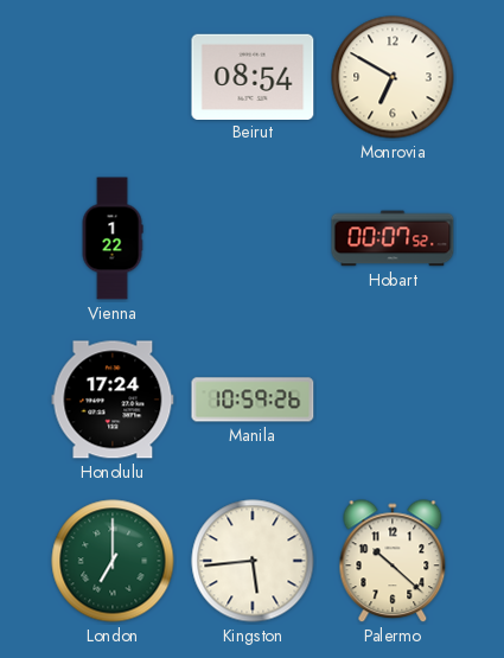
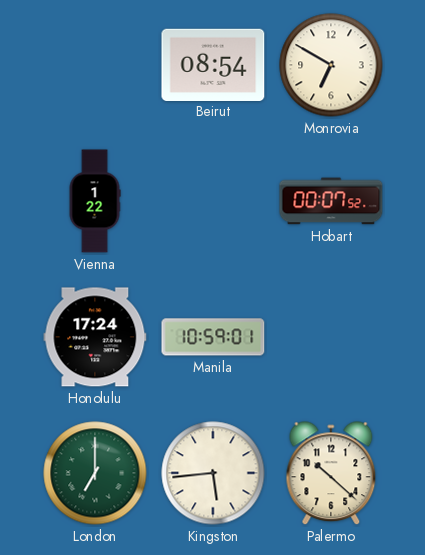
Manila: 10:59:26 -> 10:59:01 (213, 337)
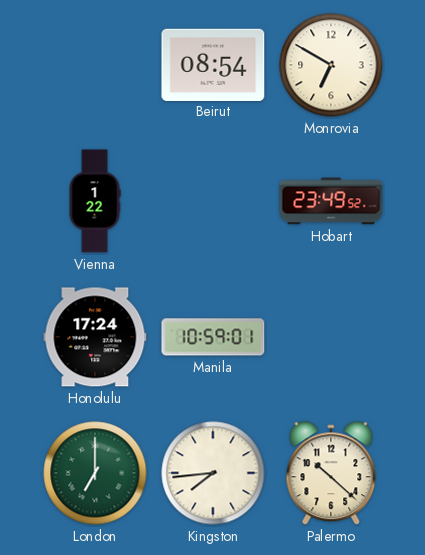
Hobart: 00:07 -> 23:49 (331, 201)
Kingston: 5:44 -> 7:44 (213, 473)
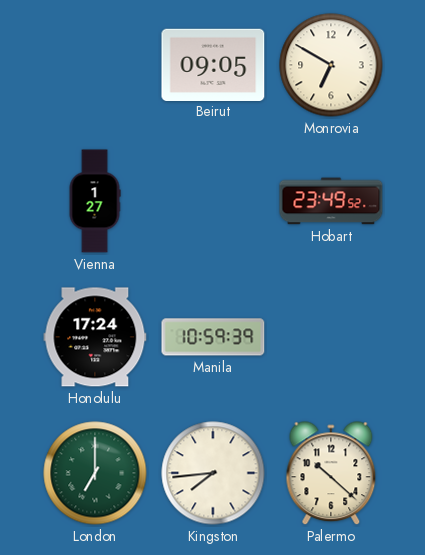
Beirut: 08:54 -> 09:05 (213, 64)
Vienna: 1:22 -> 1:27 (95, 201)
Manila: 10:59:01 -> 10:59:39 (213, 337)
